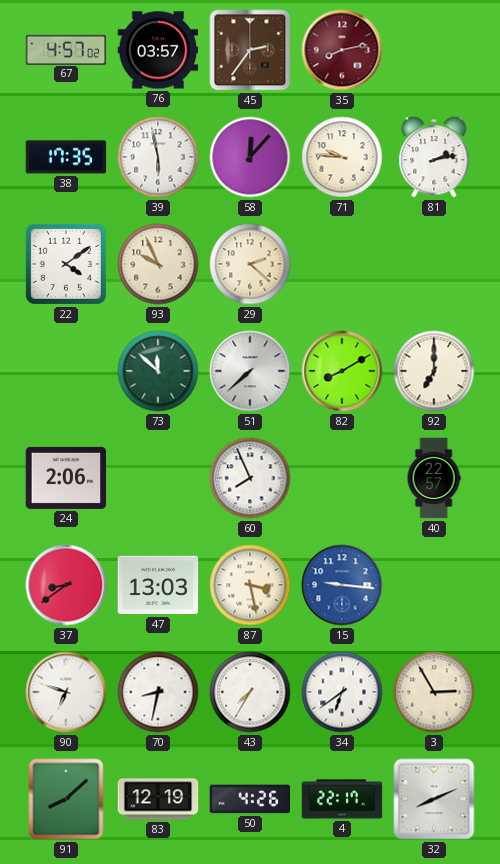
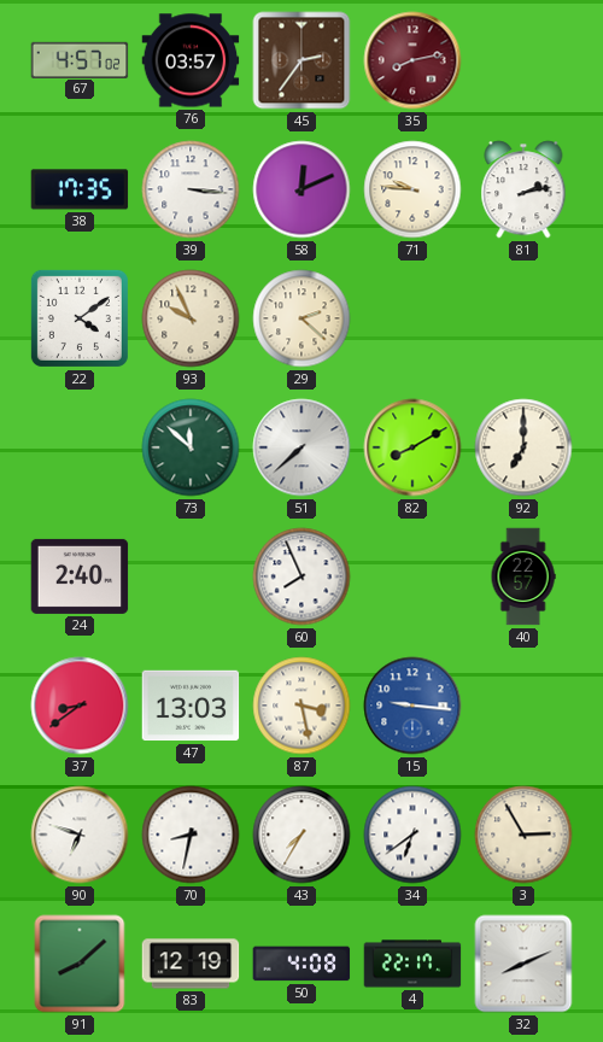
39: 5:58 -> 3:16 (191, 189)
58: 12:07 -> 12:11 (301, 189)
24: 2:06 -> 2:40 (80, 576)
50: 4:26 -> 4:08 (301, 964)
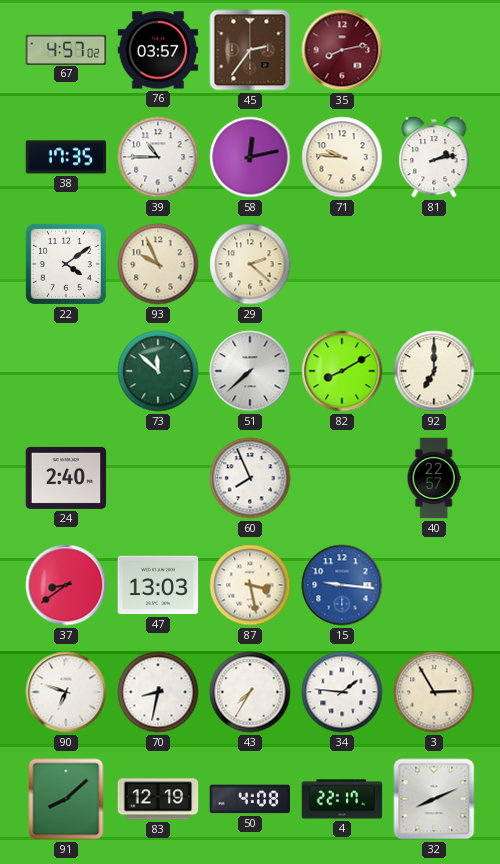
39: 3:16 -> 10:45 (158, 157)
58: 12:11 -> 12:13 (250, 157)
34: 6:39 -> 1:46 (342, 692)
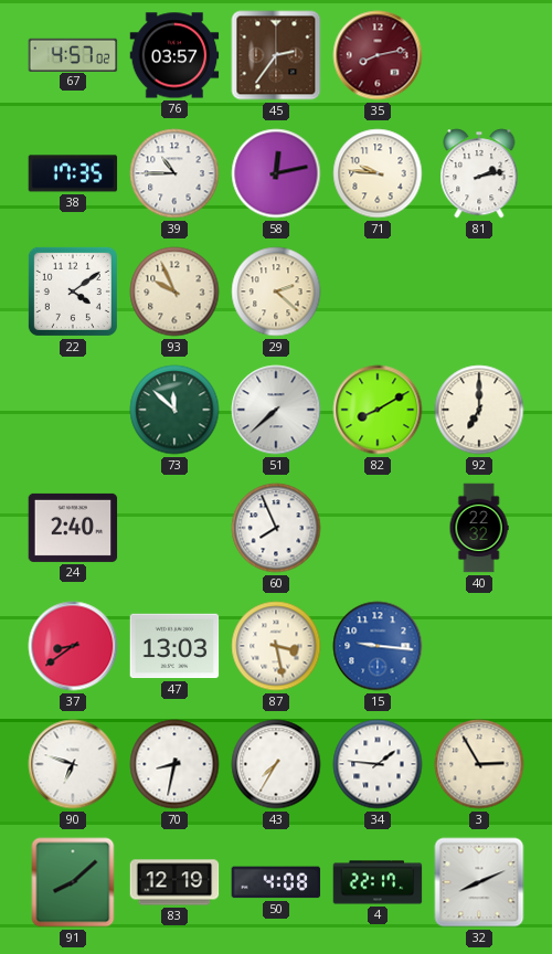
40: 22:57 -> 22:32 (479, 528)
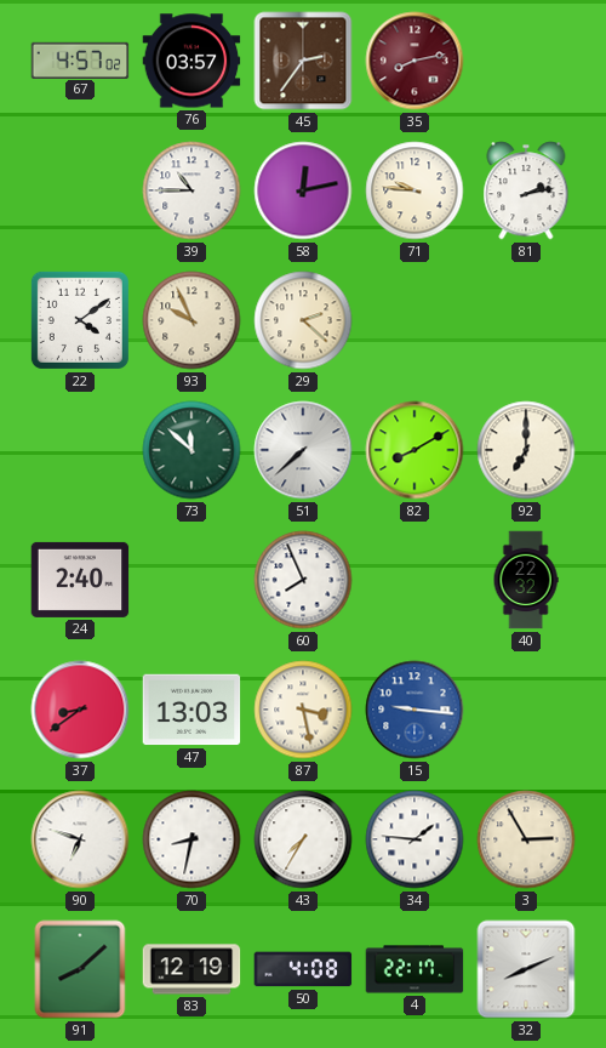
38: 17:35 -> none (73, 173)
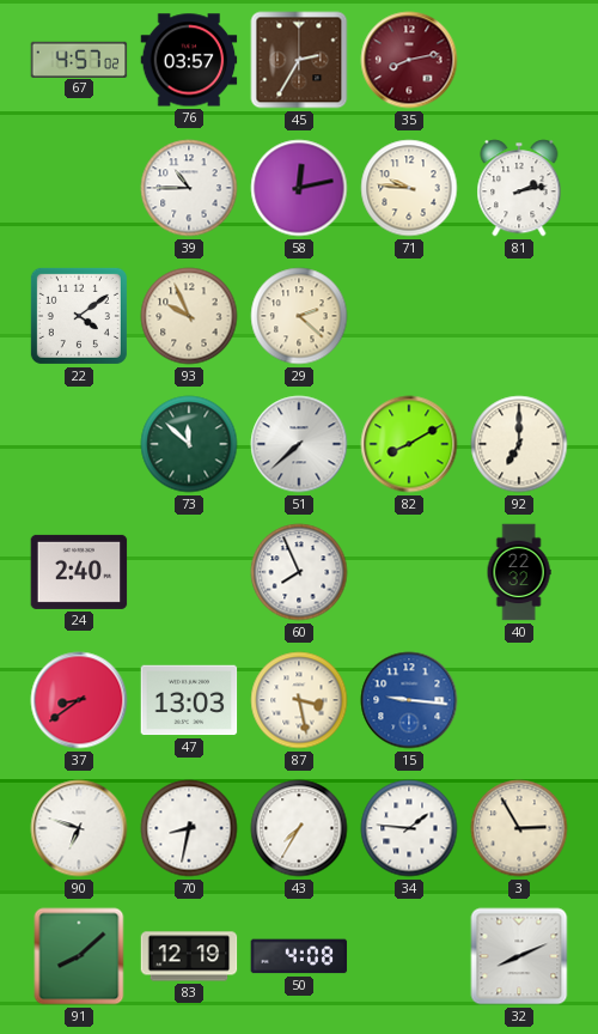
45: 2:36 -> 2:35 (299, 60)
4: 22:17 -> none (415, 969)
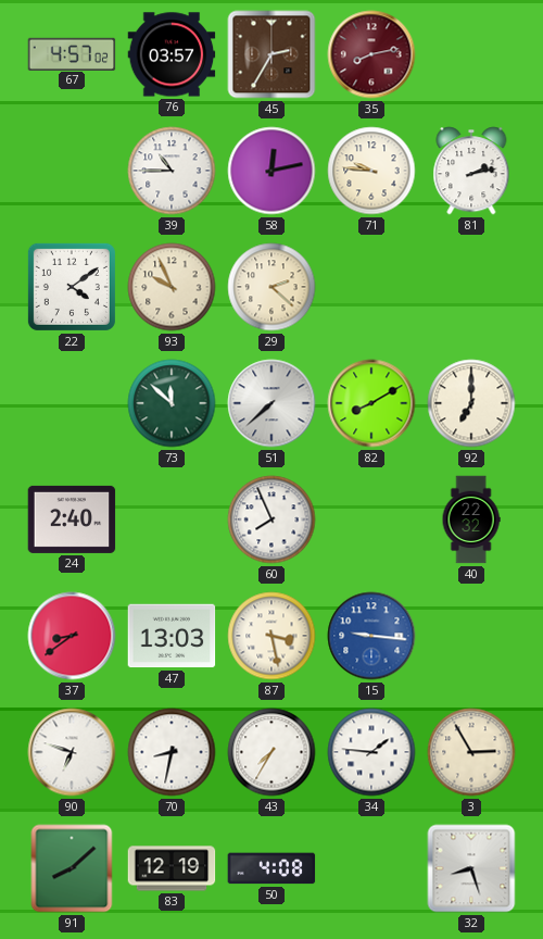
32: 8:11 -> 8:27 (471, 868)
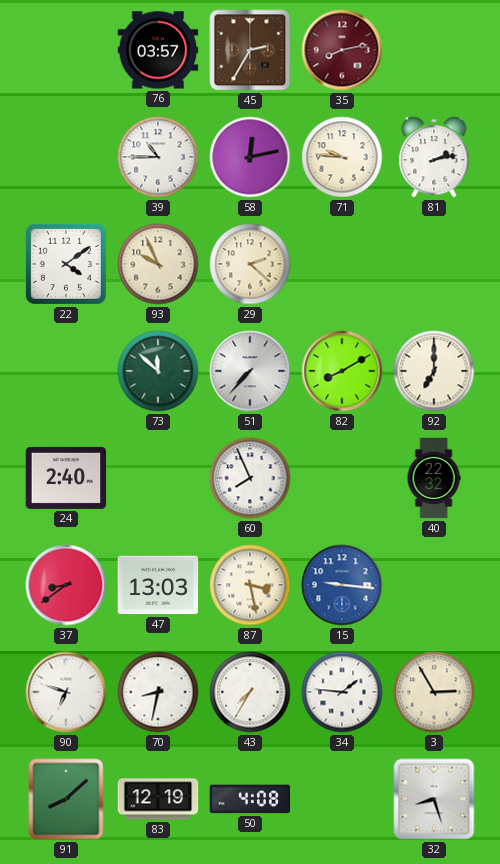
67: 4:57 -> none (72, 53)
51: 7:38 -> 7:37 (250, 371)
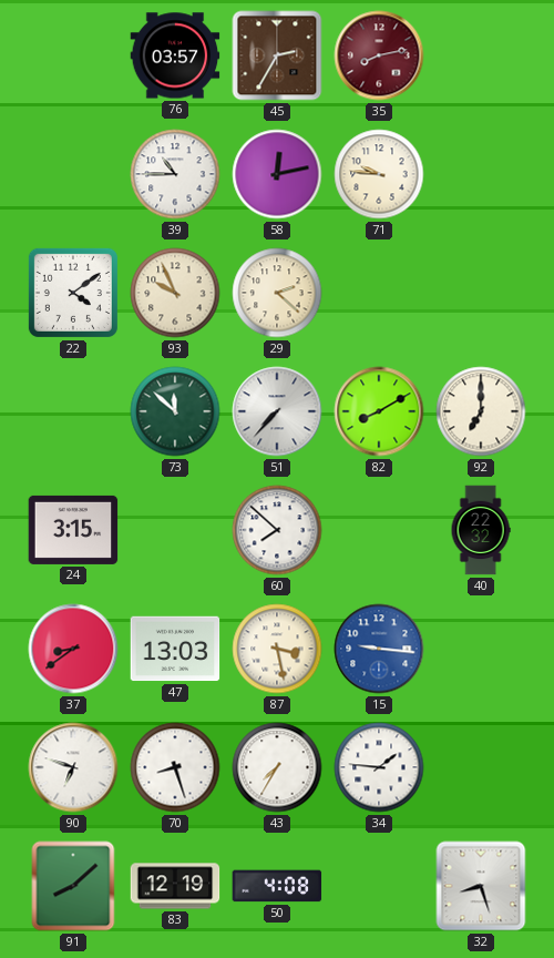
81: 2:13 -> none (434, 157)
24: 2:40 -> 3:15 (73, 530)
60: 7:56 -> 7:52 (277, 530)
70: 8:32 -> 8:27 (175, 767)
3: 2:55 -> none (434, 692)
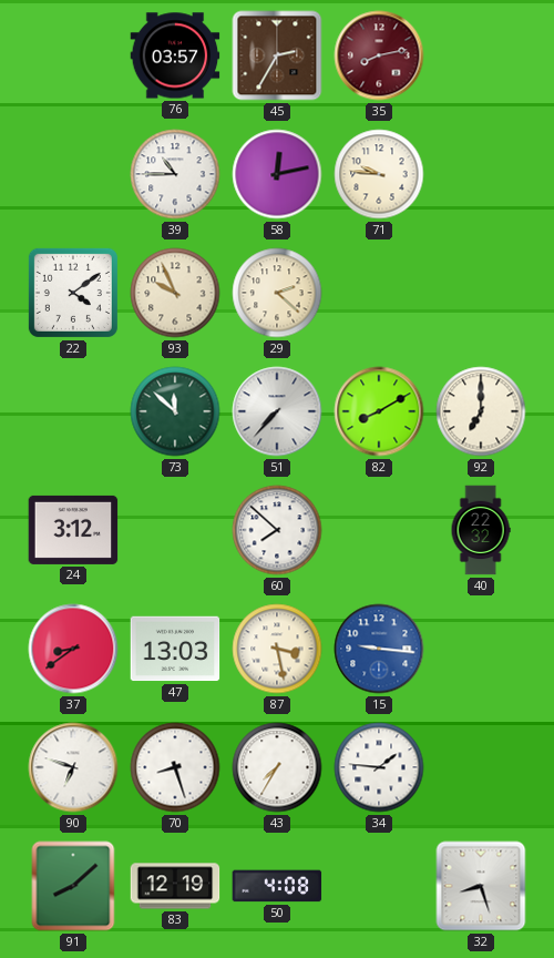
24: 3:15 -> 3:12 (73, 530)
